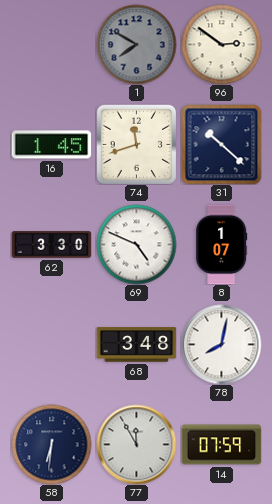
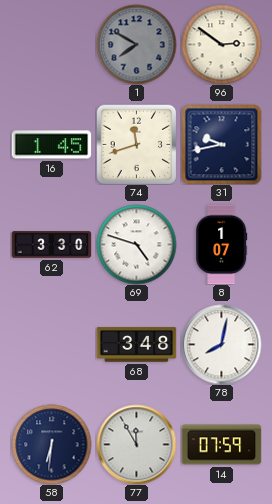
31: 10:22 -> 9:43 (221, 144)
69: 4:49 -> 4:48 (136, 244)
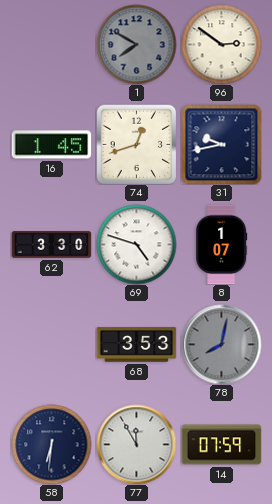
74: 11:42 -> 12:42 (136, 144)
68: 3:48 -> 3:53 (136, 345)
78 dial: white -> grey (221, 344)
